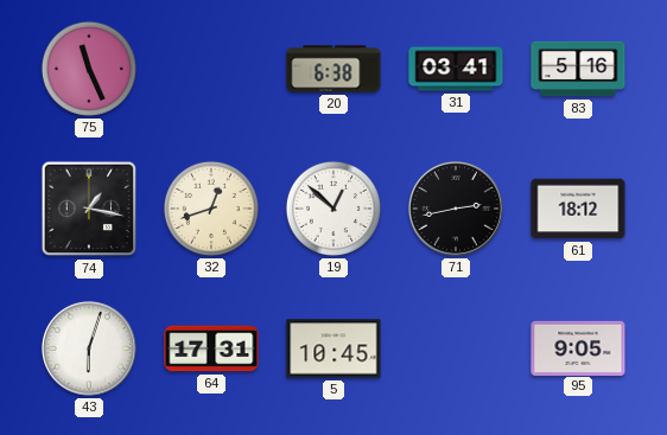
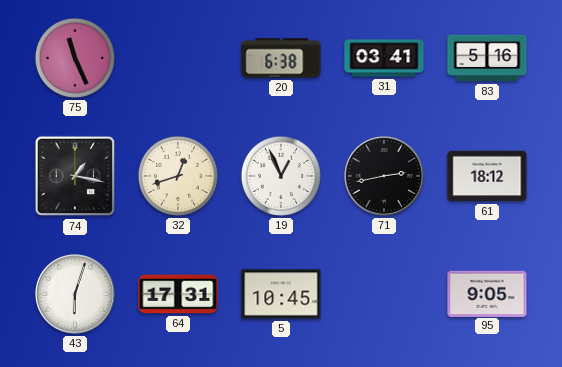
19: 12:52 -> 12:56 (281, 176)
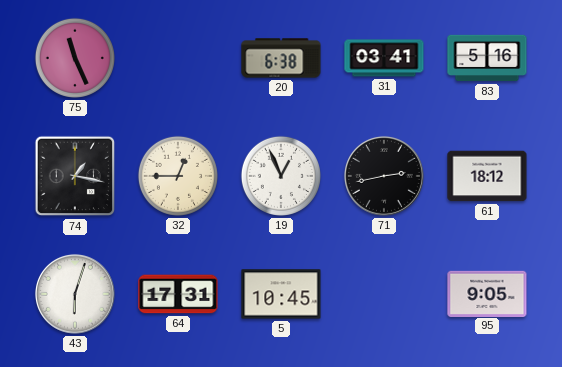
32: 12:42 -> 12:45 (178, 176)
